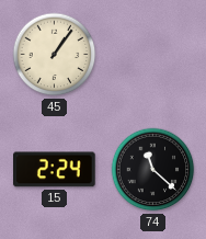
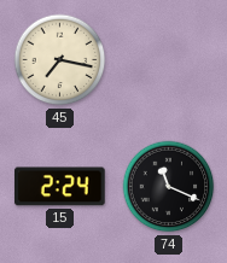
45: 1:06 -> 7:17 (60, 60)
74: 11:22 -> 11:19 (169, 187)
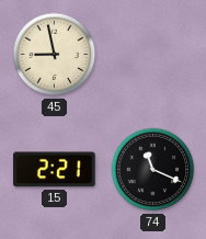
45: 7:17 -> 8:58 (55, 55)
15: 2:24 -> 2:21 (55, 170)
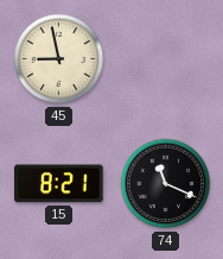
15: 2:21 -> 8:21 (59, 184)
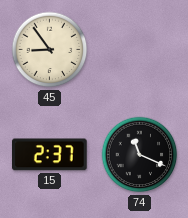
45: 8:58 -> 8:54 (50, 50)
15: 8:21 -> 2:37 (50, 155)
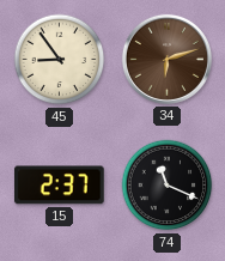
34: none -> 6:12 (166, 59)
